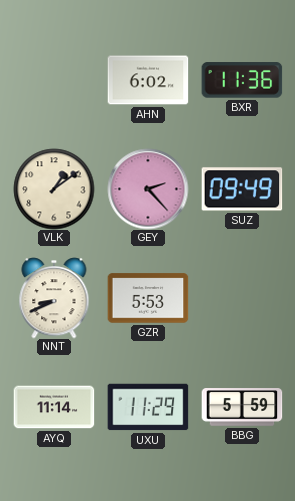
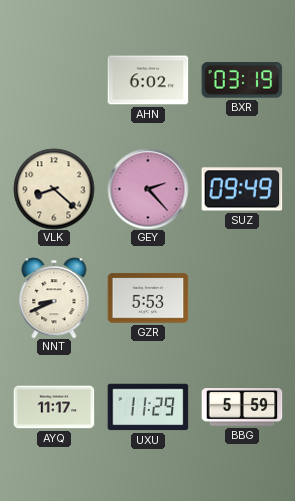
BXR: 11:36 -> 03:19 (242, 80)
VLK: 1:09 -> 8:22 (54, 189)
AYQ: 11:14 -> 11:17 (54, 407)
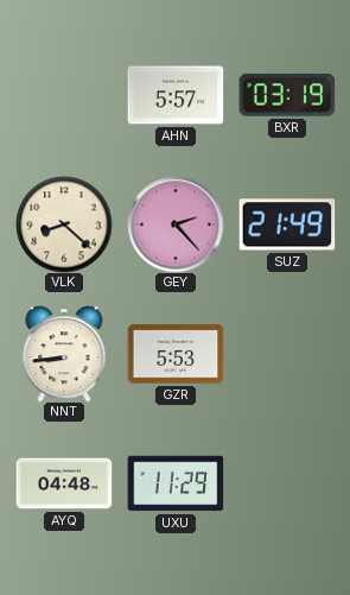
AHN: 6:02 -> 5:57 (176, 95)
SUZ: 09:49 -> 21:49 (287, 224)
NNT: 8:41 -> 8:44 (64, 354)
AYQ: 11:17 -> 04:48 (64, 483)
BBG: 5:59 -> none (242, 407)
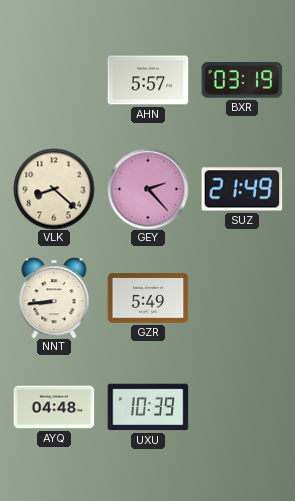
GZR: 5:53 -> 5:49 (148, 298)
UXU: 11:29 -> 10:39 (148, 407)
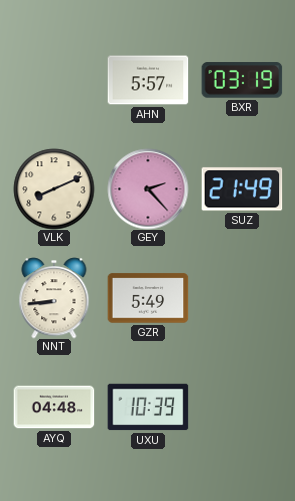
VLK: 8:22 -> 8:11 (54, 189)
